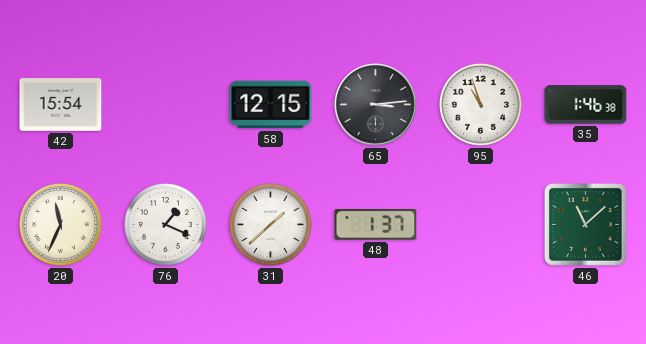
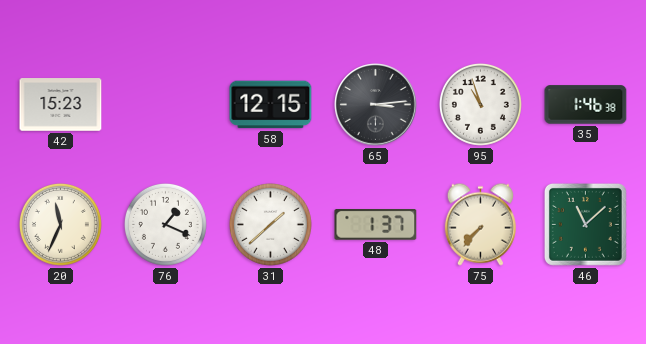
42: 15:54 -> 15:23 (61, 105)
75: none -> 7:37 (480, 224)
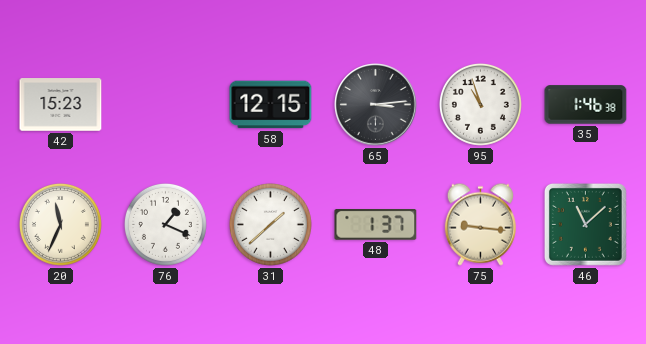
75: 7:37 -> 9:16 (480, 224)
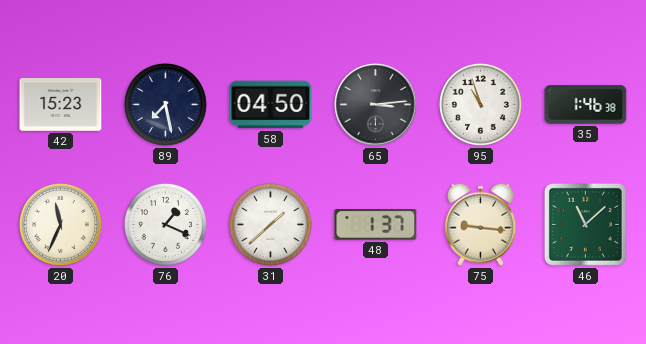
89: none -> 7:28 (165, 104)
58: 12:15 -> 04:50 (271, 105)
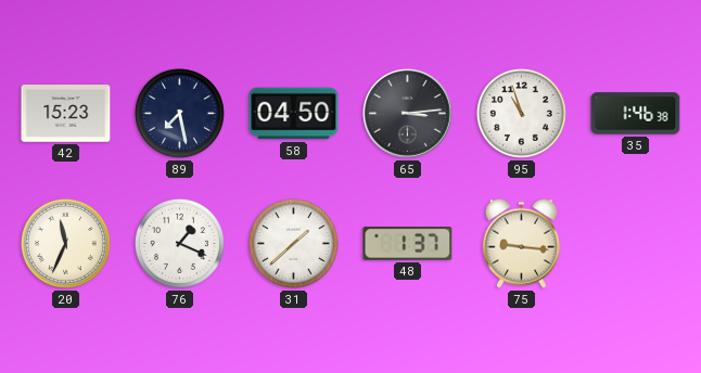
46: 11:08 -> none (585, 224)
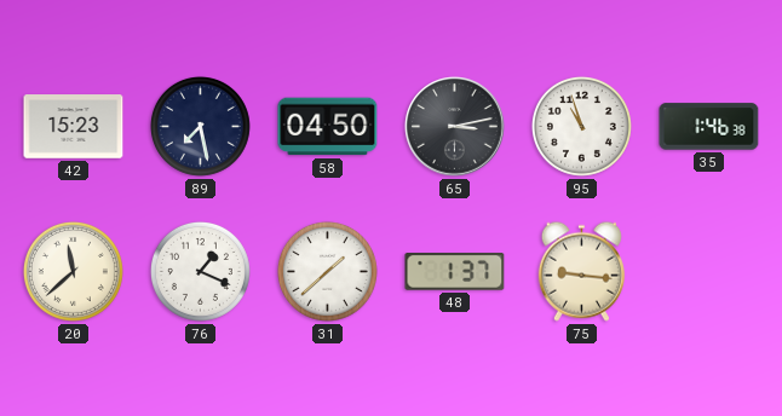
65: 3:14 -> 3:13 (455, 127)
20: 11:34 -> 11:38 (73, 271)
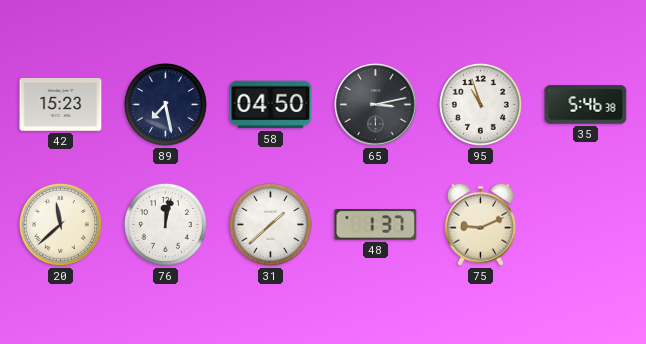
35: 1:46 -> 5:46 (586, 105)
76: 1:19 -> 12:02 (165, 224)
75: 9:16 -> 9:11 (480, 224)
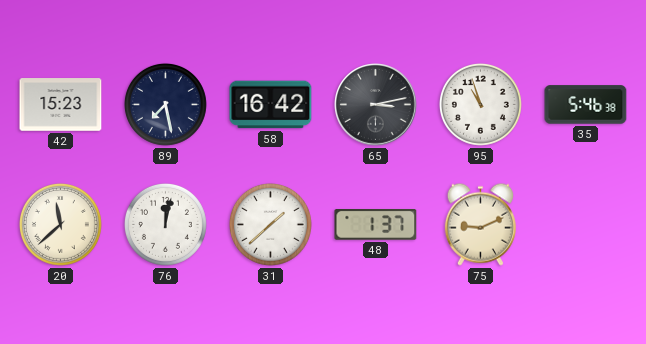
58: 04:50 -> 16:42 (271, 105)
